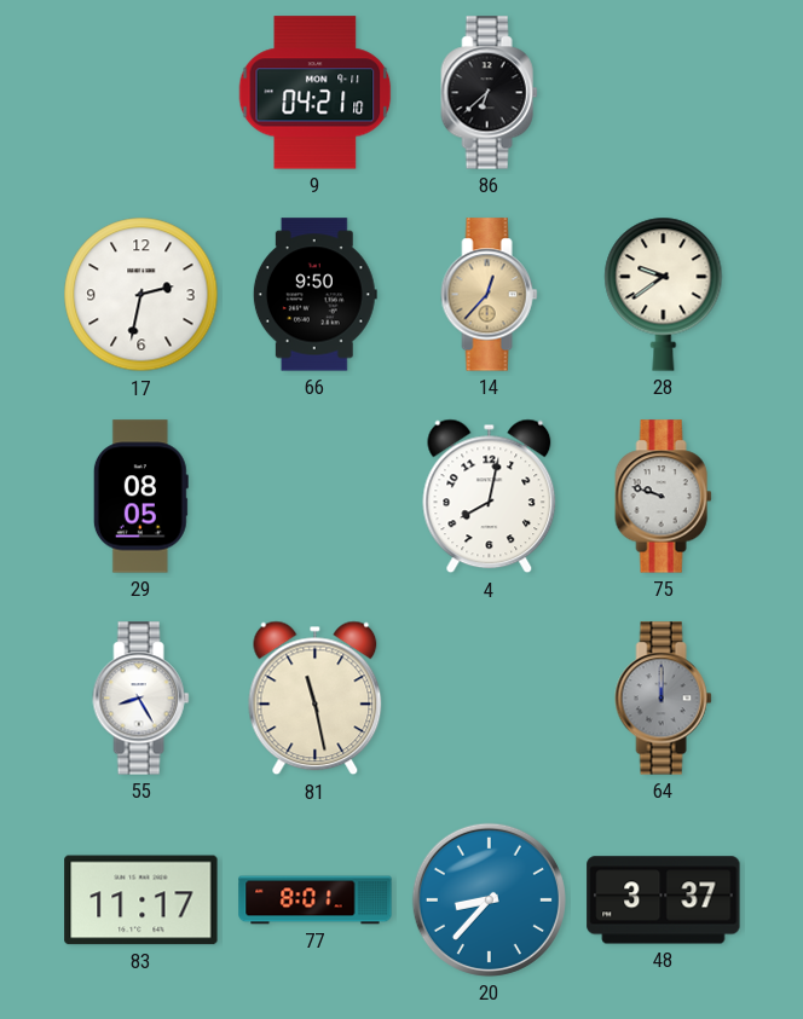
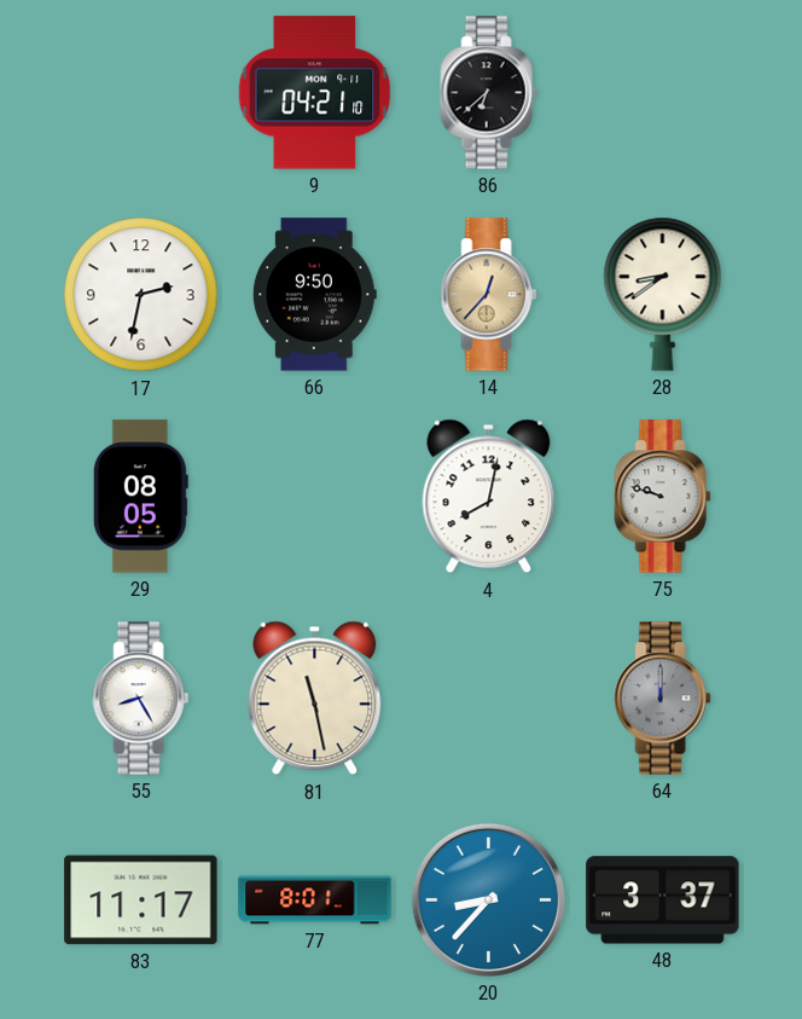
28: 9:39 -> 8:39 (663, 294)
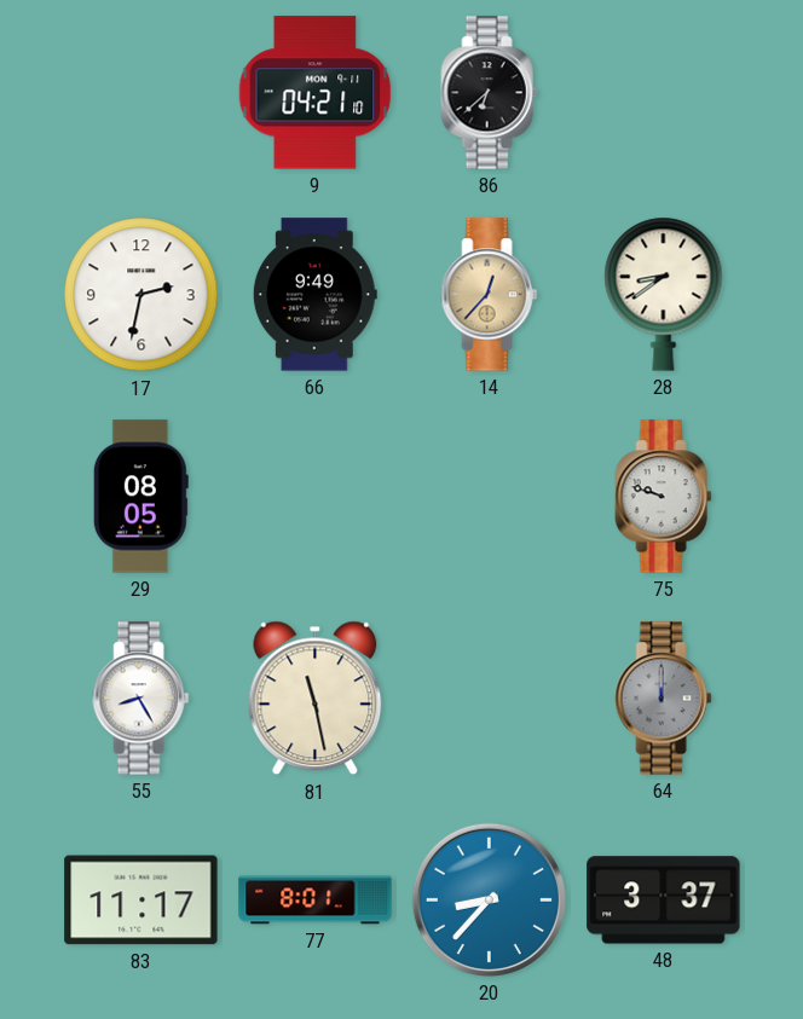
66: 9:50 -> 9:49 (314, 295)
4: 8:02 -> none (489, 497)
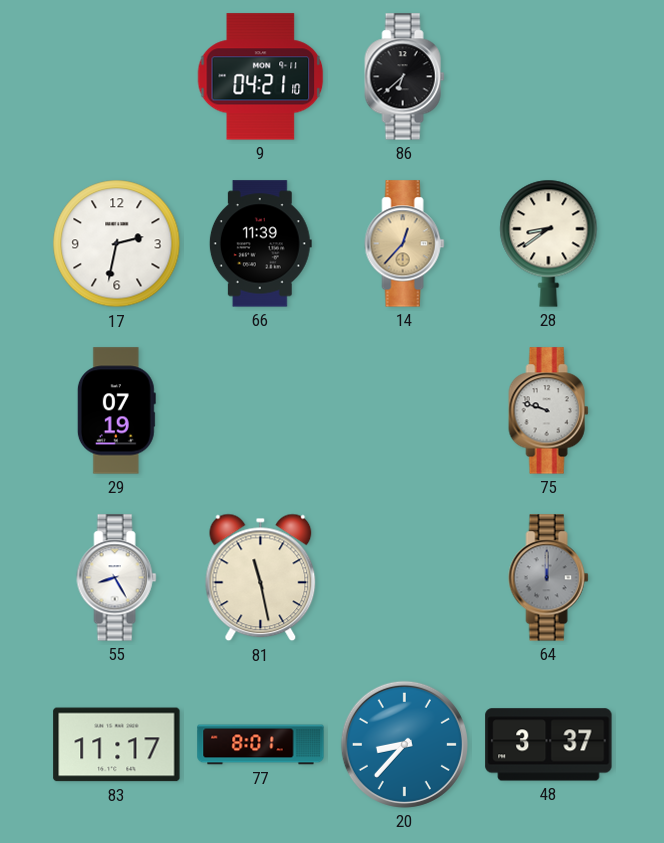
66: 9:49 -> 11:39 (260, 244)
29: 08:05 -> 07:19 (116, 411)
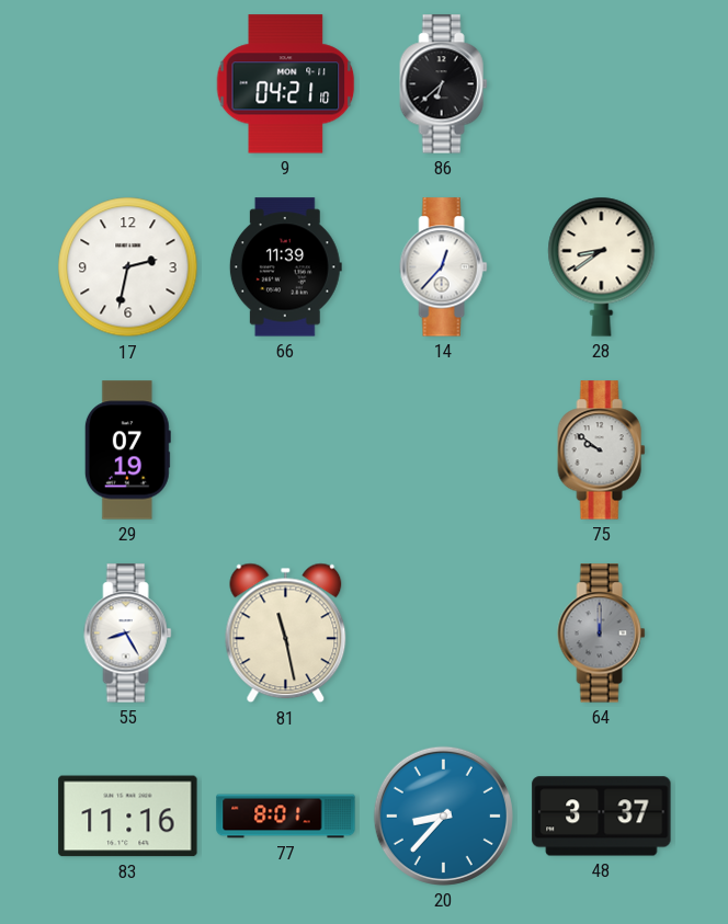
14 dial: champagne -> white (444, 267)
75: 9:48 -> 9:51 (602, 450)
83: 11:17 -> 11:16 (128, 817)
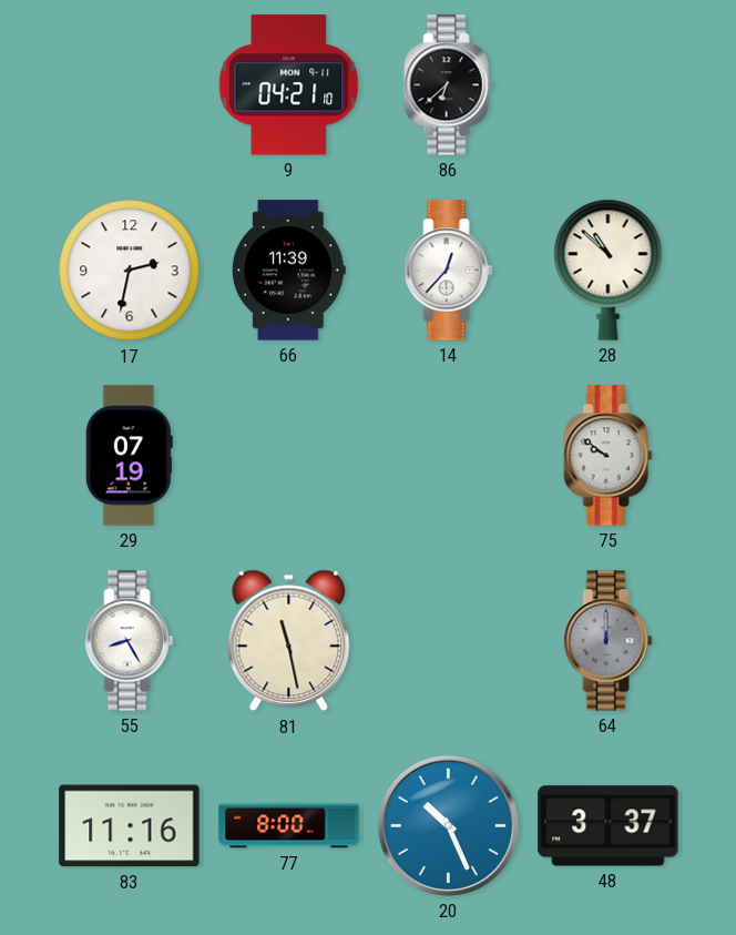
28: 8:39 -> 10:52 (609, 270)
77: 8:01 -> 8:00 (289, 826)
20: 8:37 -> 10:26 (448, 825)
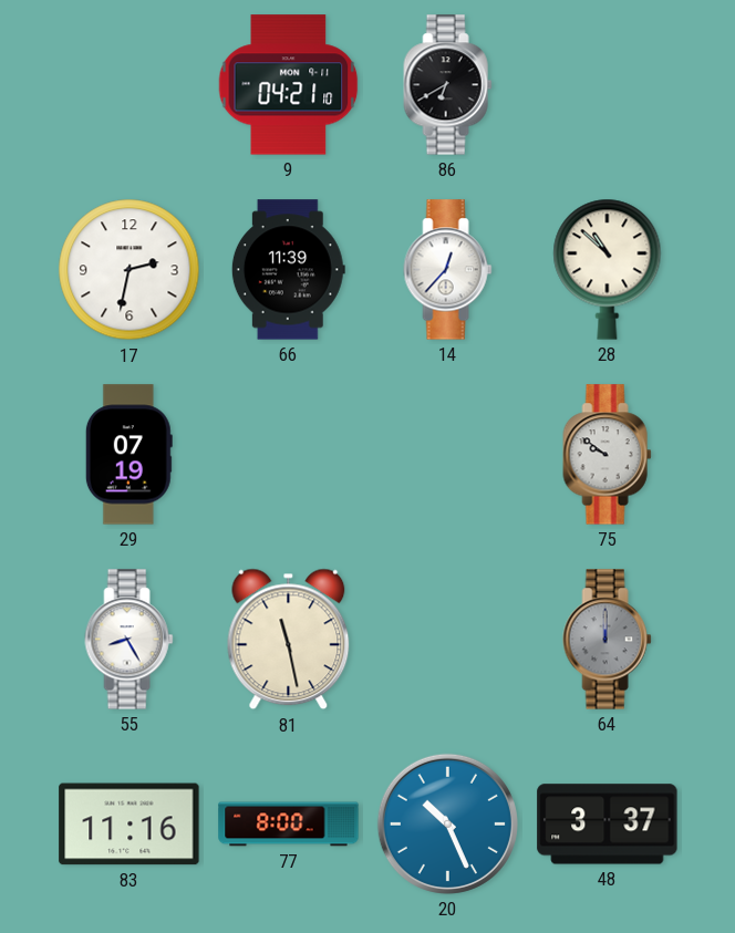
86: 6:38 -> 6:40 (448, 85)
